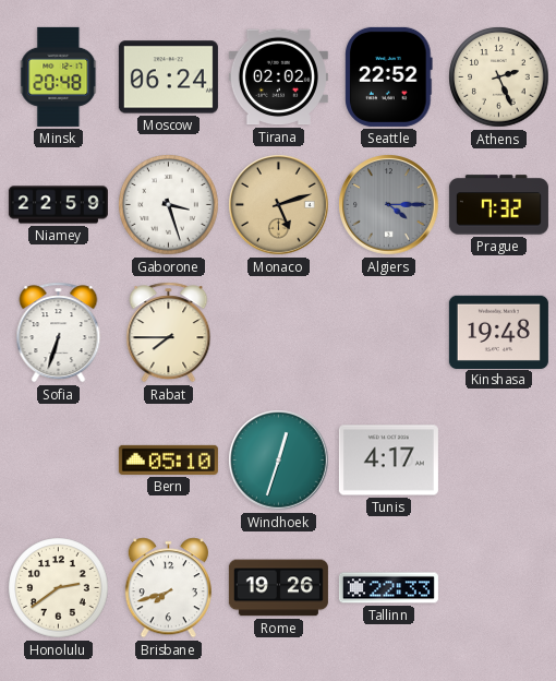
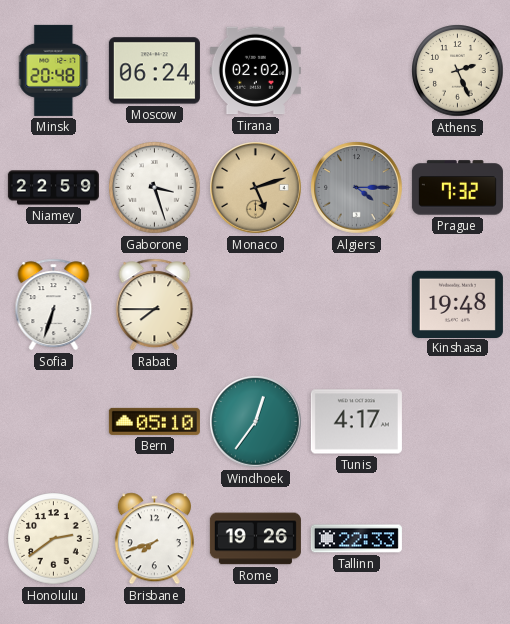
Seattle: 22:52 -> none (389, 76)
Windhoek: 12:33 -> 12:36 (256, 422)
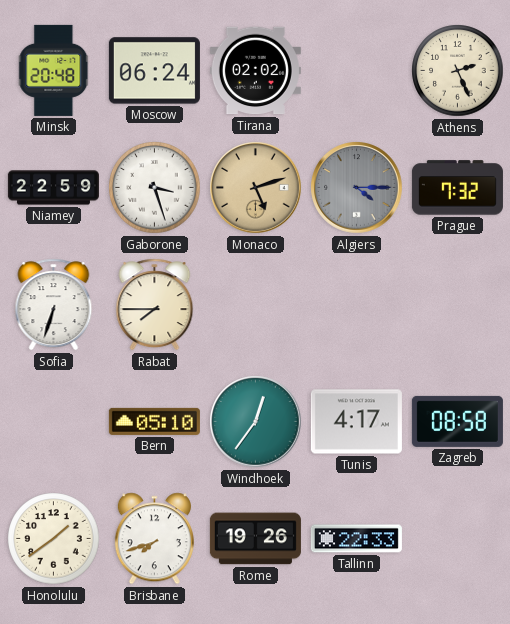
Kinshasa: 19:48 -> none (457, 304)
Zagreb: none -> 08:58 (457, 421)
Honolulu: 2:39 -> 1:39 (54, 539)
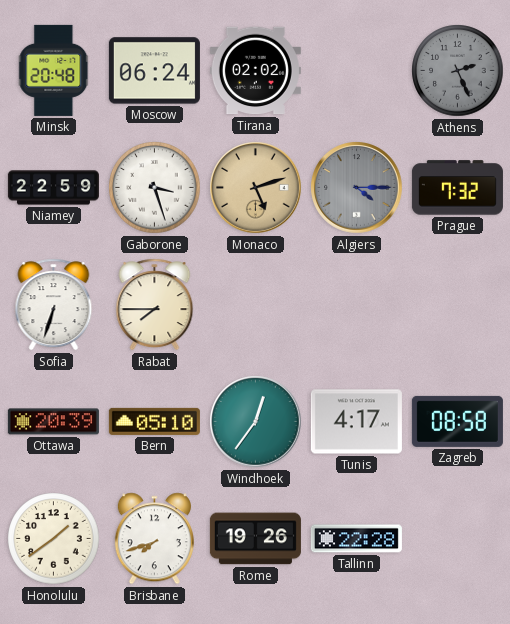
Athens dial: cream -> grey (458, 71)
Ottawa: none -> 20:39 (53, 422)
Tallinn: 22:33 -> 22:28 (356, 539)
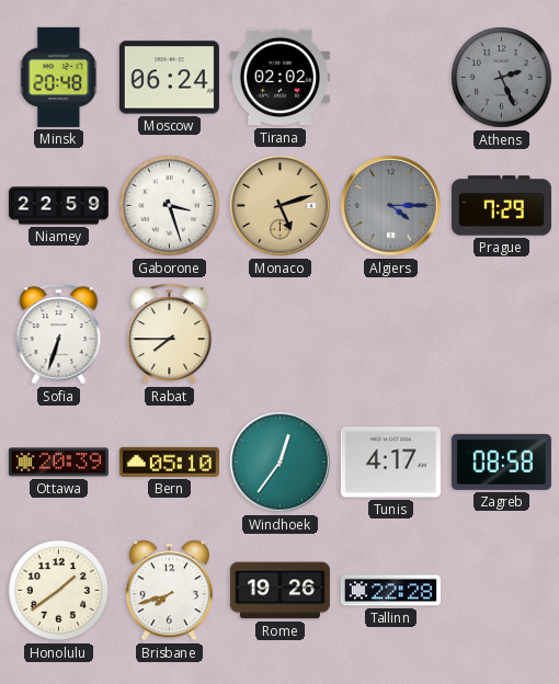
Prague: 7:32 -> 7:29 (501, 206)
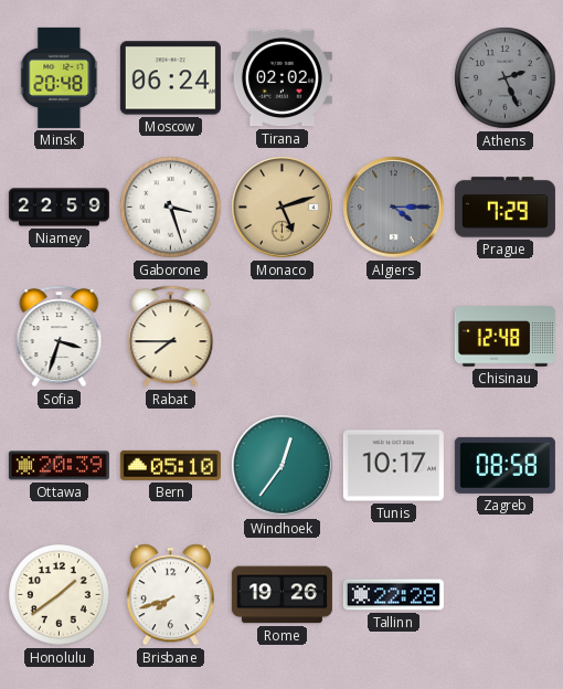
Sofia: 6:33 -> 3:33 (60, 337)
Chisinau: none -> 12:48 (504, 337)
Tunis: 4:17 -> 10:17 (393, 466)
